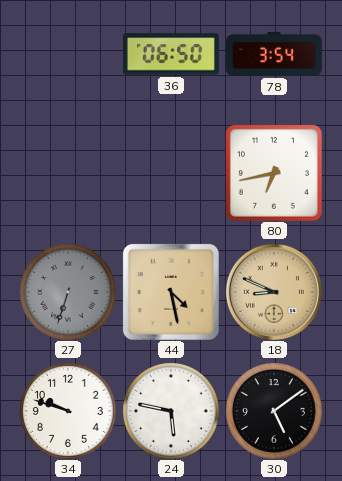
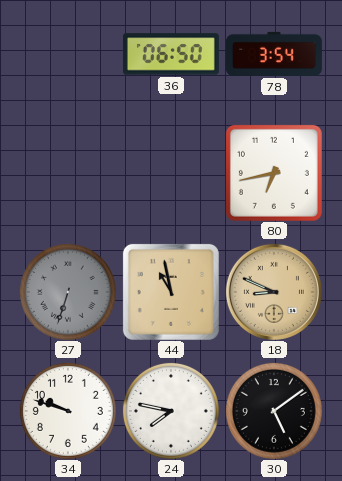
44: 4:28 -> 10:58 (171, 292)
24: 5:47 -> 7:47 (171, 411)
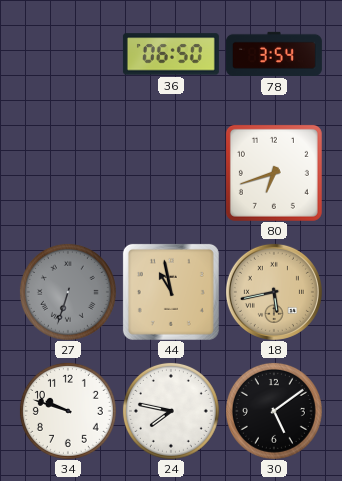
80: 6:43 -> 6:42 (274, 173)
18: 8:49 -> 5:43 (274, 292)
